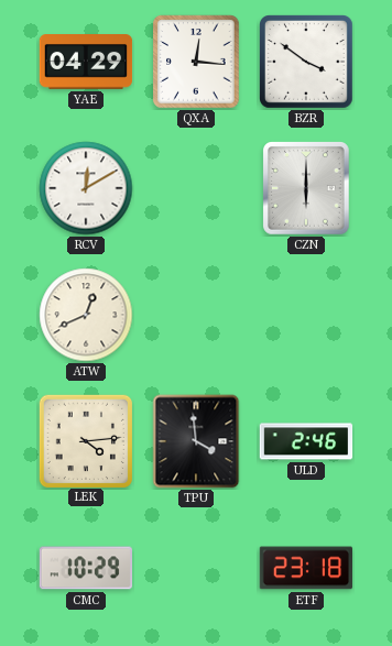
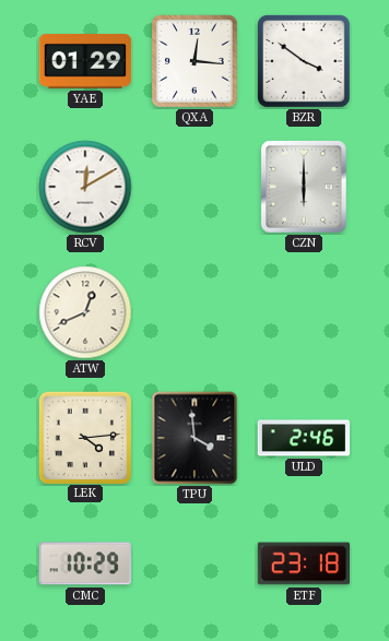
YAE: 04:29 -> 01:29 (85, 62)
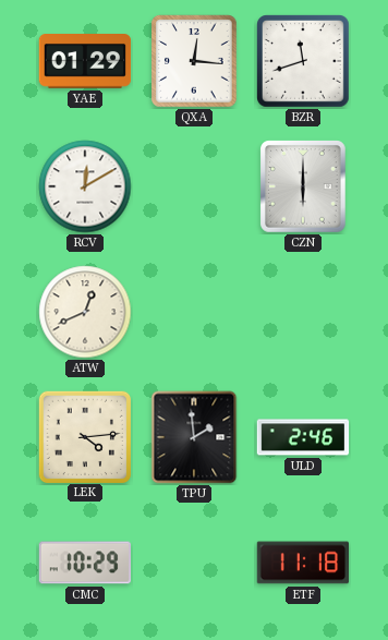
BZR: 3:51 -> 11:42 (304, 62)
TPU: 3:59 -> 1:59 (194, 437)
ETF: 23:18 -> 11:18 (303, 563)
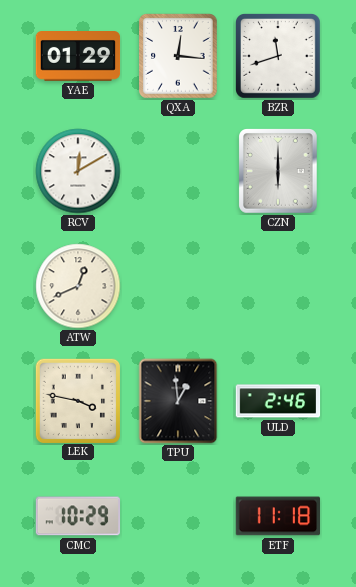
LEK: 4:14 -> 3:47 (77, 400)
TPU: 1:59 -> 12:59 (178, 401)
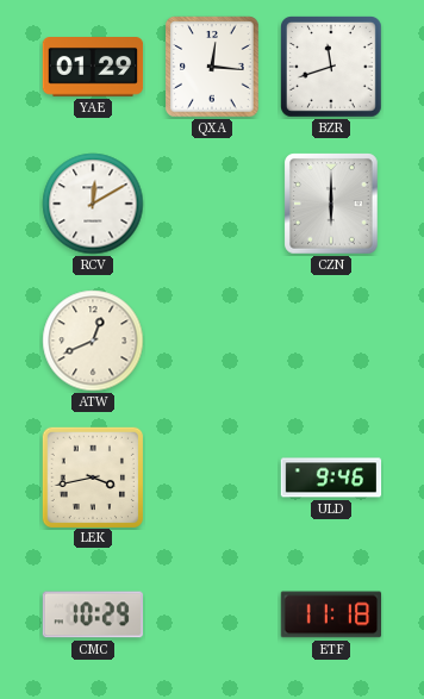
LEK: 3:47 -> 3:43 (92, 476)
TPU: 12:59 -> none (178, 401)
ULD: 2:46 -> 9:46 (331, 478)
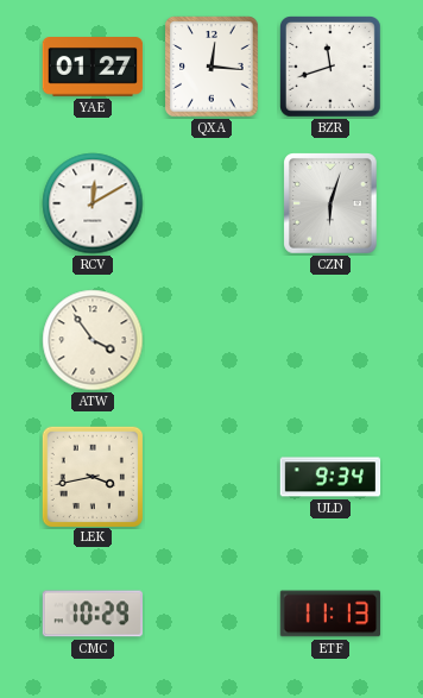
YAE: 01:29 -> 01:27 (93, 68)
CZN: 6:00 -> 6:03 (332, 203)
ATW: 12:41 -> 3:54 (93, 340)
ULD: 9:46 -> 9:34 (330, 477)
ETF: 11:18 -> 11:13 (330, 614)
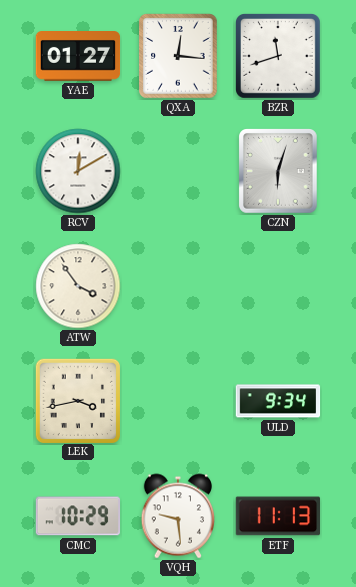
VQH: none -> 9:29 (177, 516)
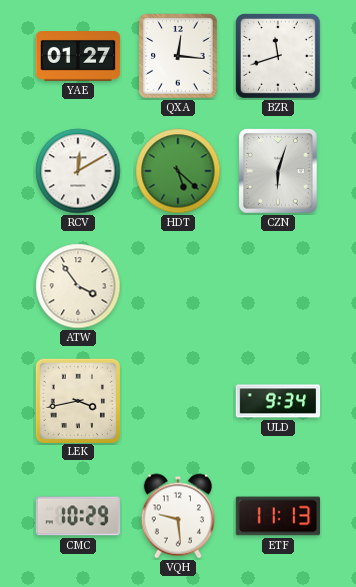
HDT: none -> 5:22 (178, 171)
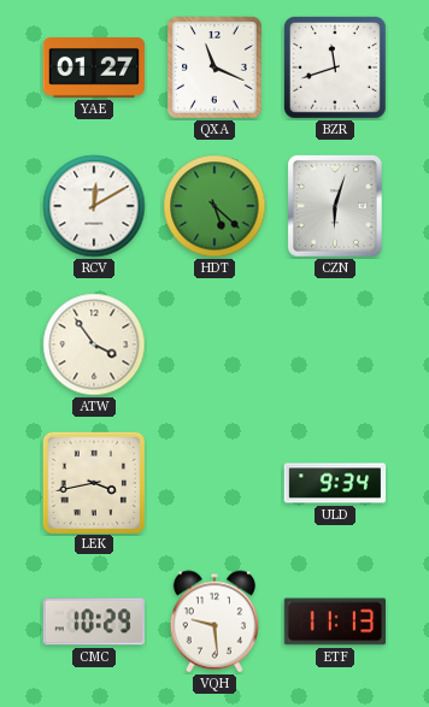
QXA: 12:16 -> 11:19 (214, 67)
